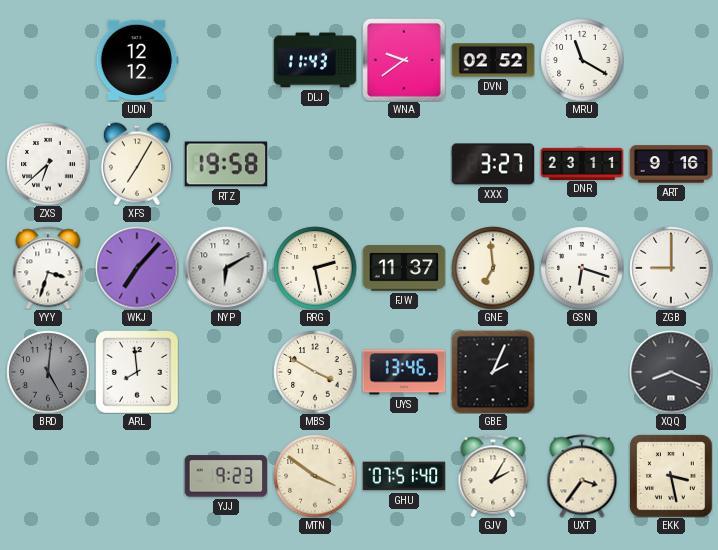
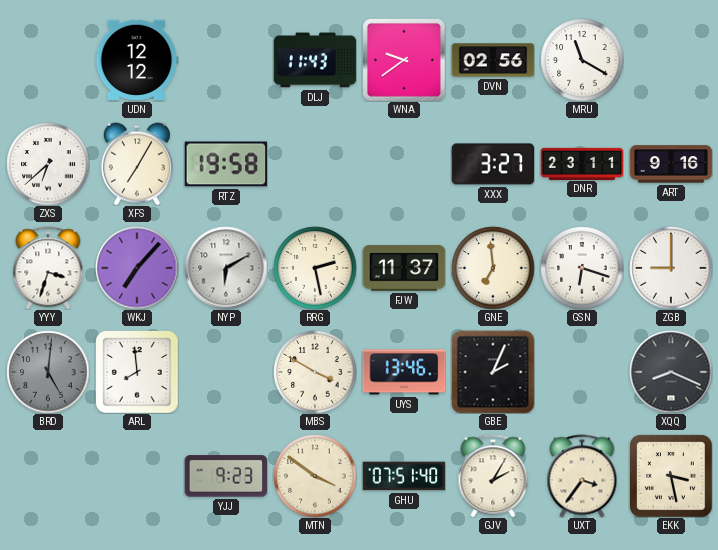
DVN: 02:52 -> 02:56 (493, 60)
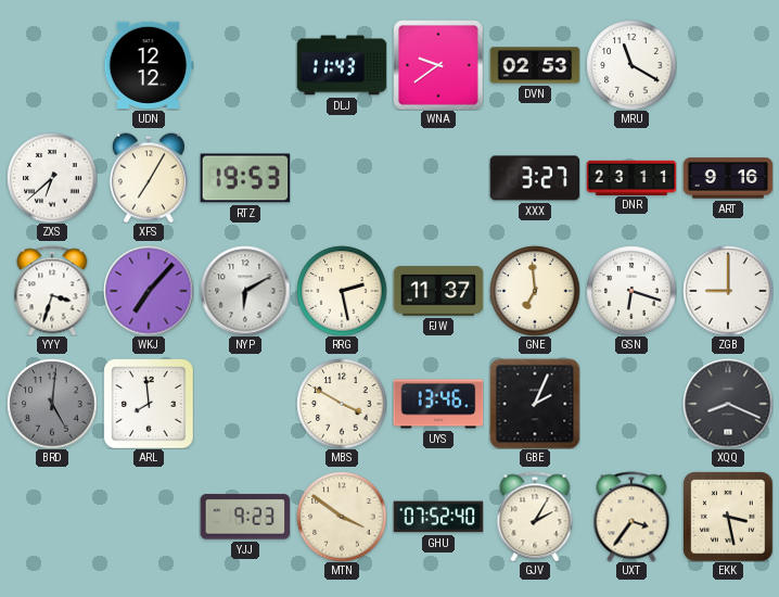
DVN: 02:56 -> 02:53 (535, 65)
RTZ: 19:58 -> 19:53 (245, 178)
GHU: 07:51 -> 07:52 (438, 517)
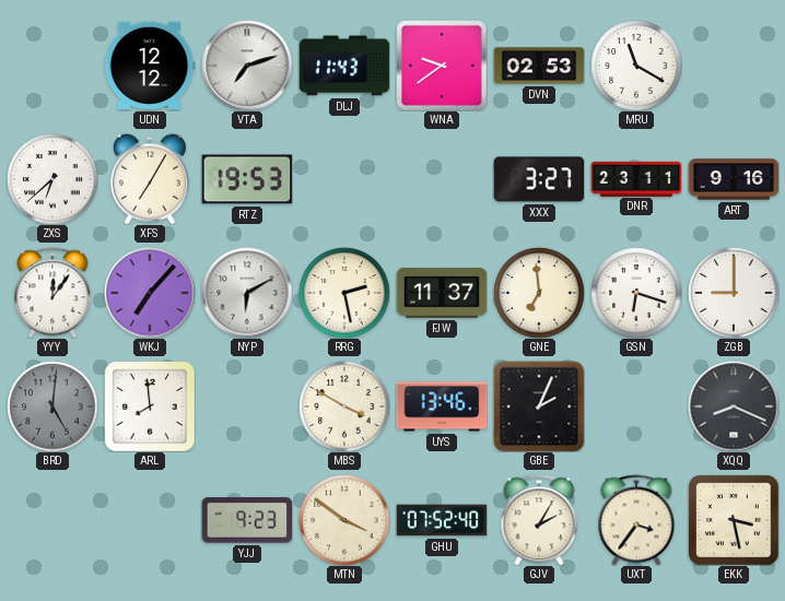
VTA: none -> 7:12 (247, 66)
YYY: 3:33 -> 12:06 (52, 293)
